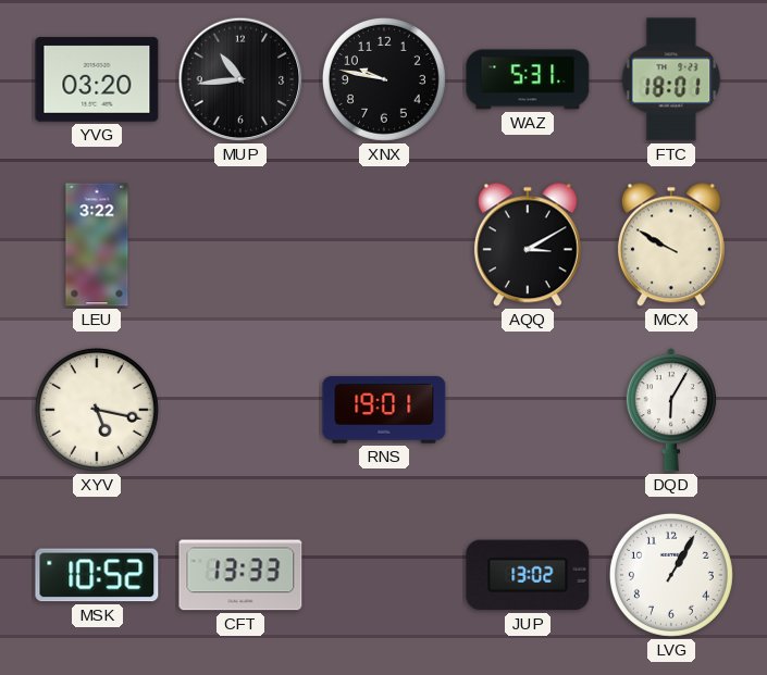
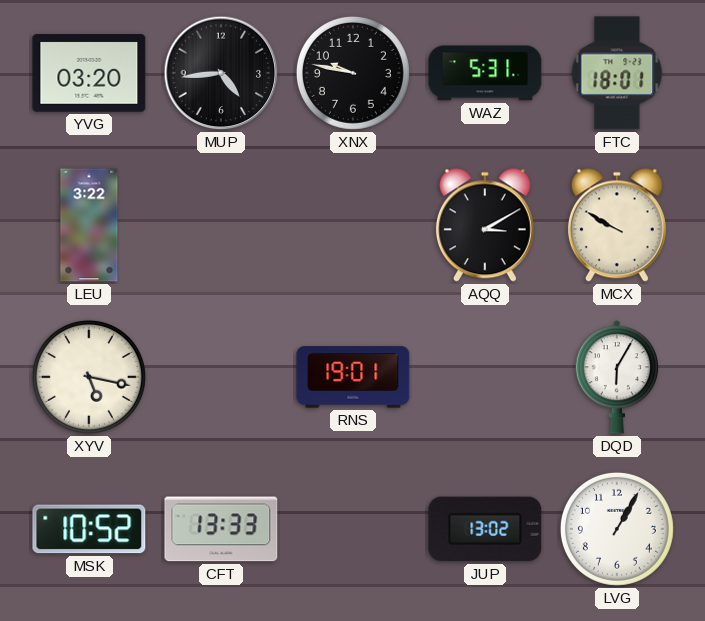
MUP: 10:44 -> 4:44 (221, 73)
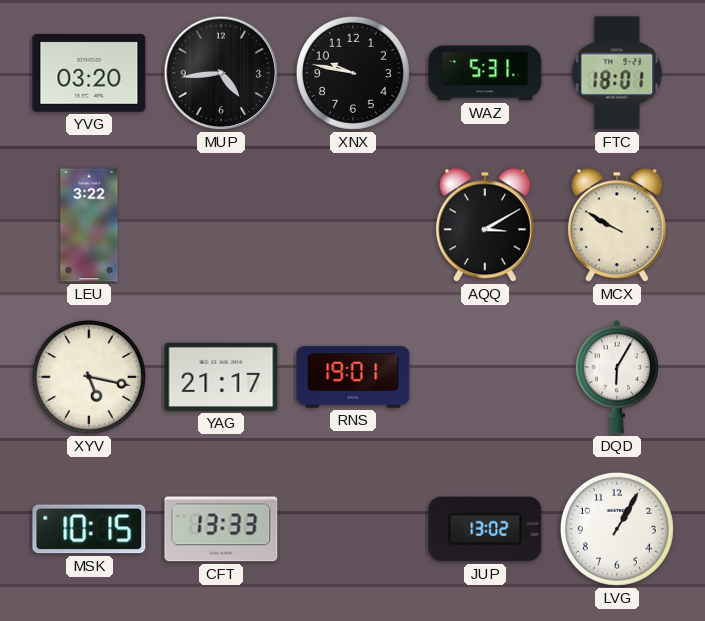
YAG: none -> 21:17 (221, 377)
MSK: 10:52 -> 10:15 (89, 529)
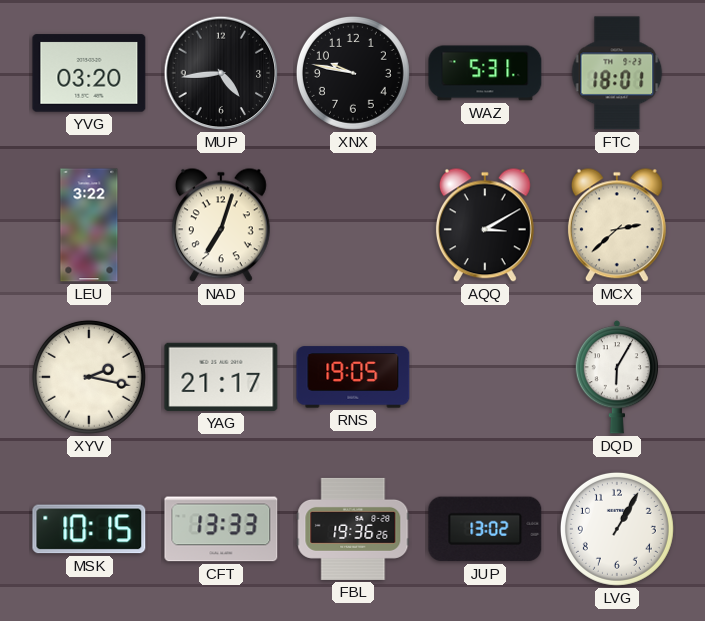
NAD: none -> 7:03 (221, 225)
MCX: 9:50 -> 2:38 (617, 225)
XYV: 5:17 -> 2:17 (89, 377)
RNS: 19:01 -> 19:05 (353, 377)
FBL: none -> 19:36 (353, 529)
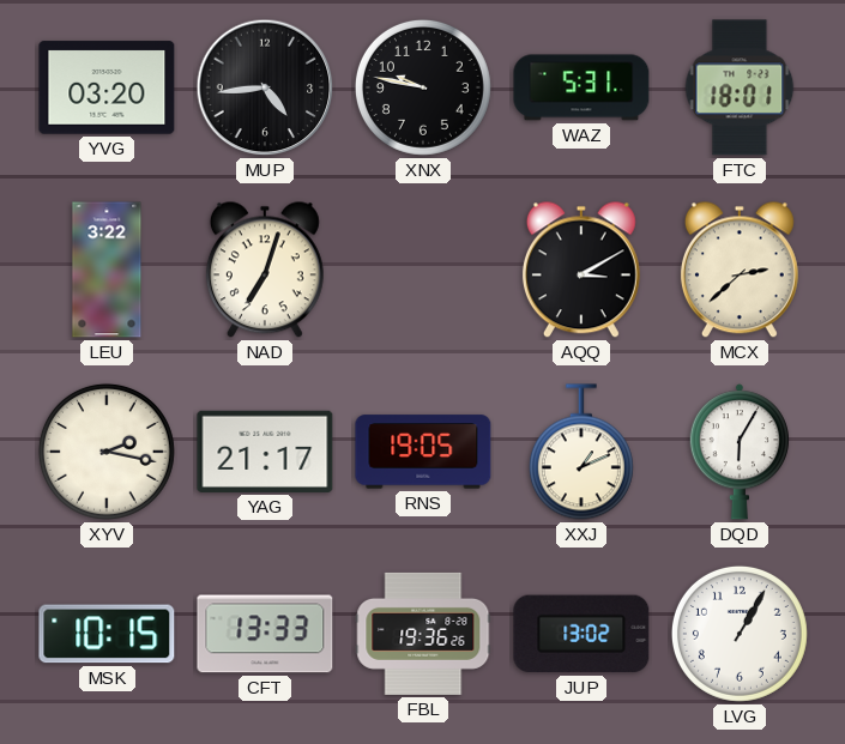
XXJ: none -> 1:11 (581, 452)
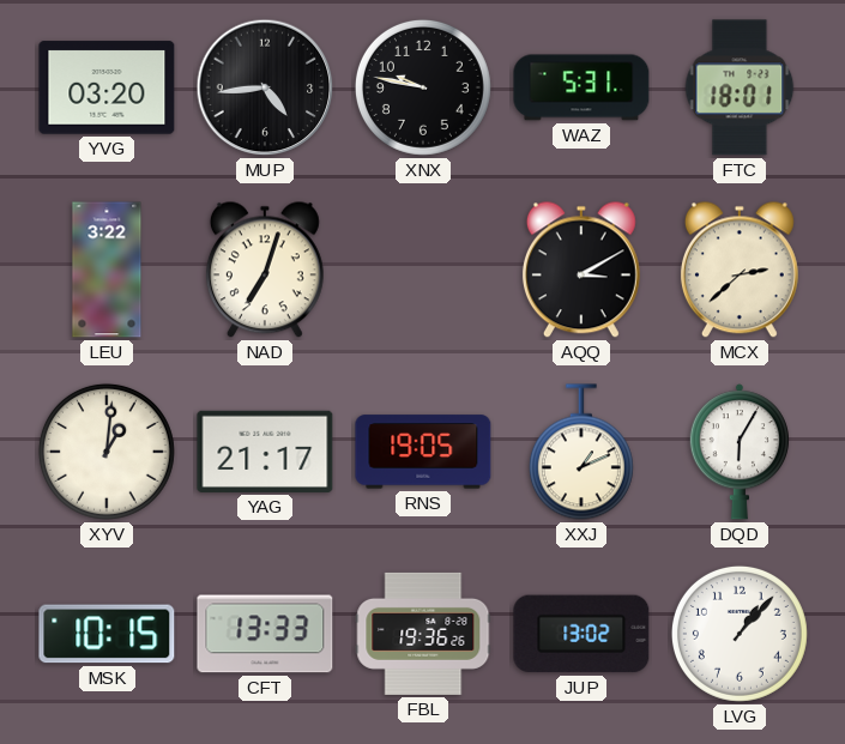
XYV: 2:17 -> 1:01 (107, 452)
LVG: 1:05 -> 1:07 (740, 634)
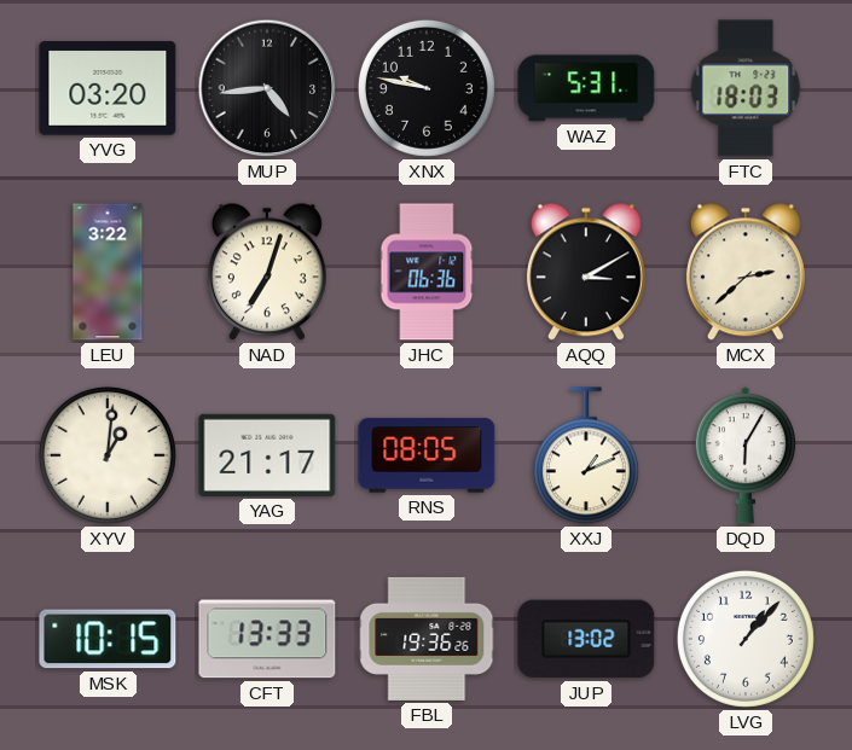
FTC: 18:01 -> 18:03 (746, 88)
JHC: none -> 06:36 (427, 272)
RNS: 19:05 -> 08:05 (427, 455)
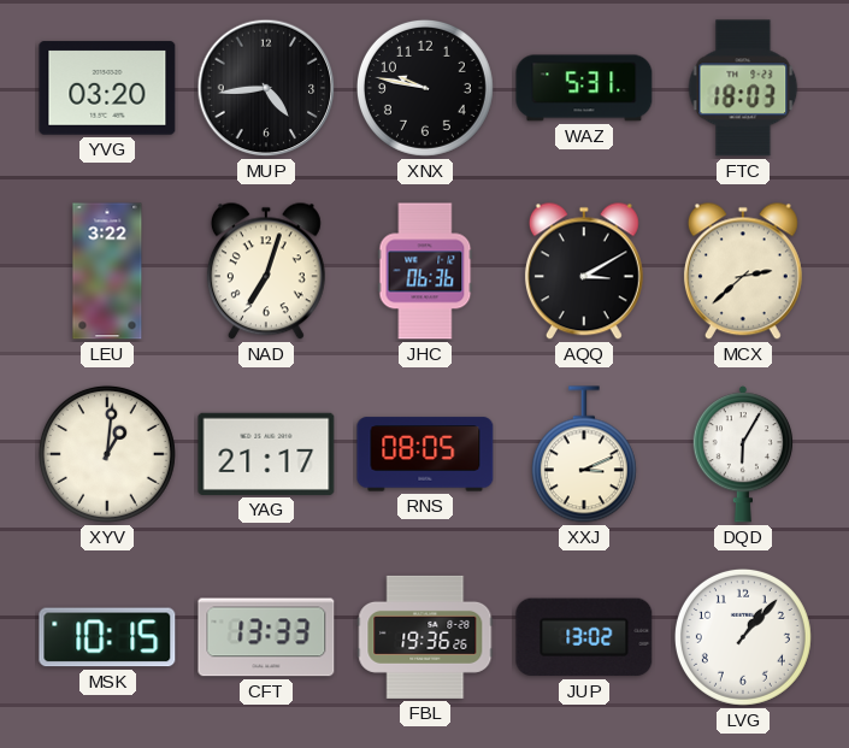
XXJ: 1:11 -> 3:11 (584, 454)
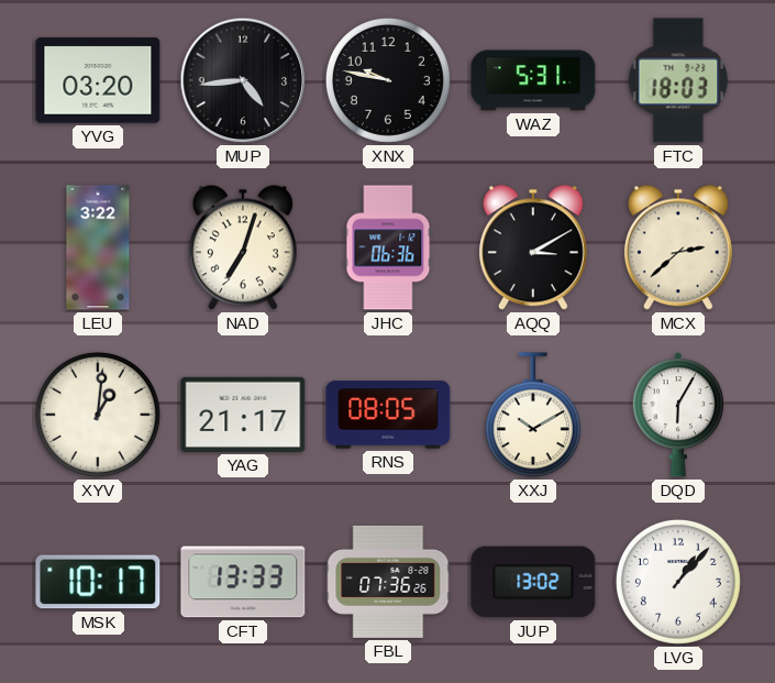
XXJ: 3:11 -> 10:10 (533, 415)
MSK: 10:15 -> 10:17 (98, 582)
FBL: 19:36 -> 07:36 (388, 582)
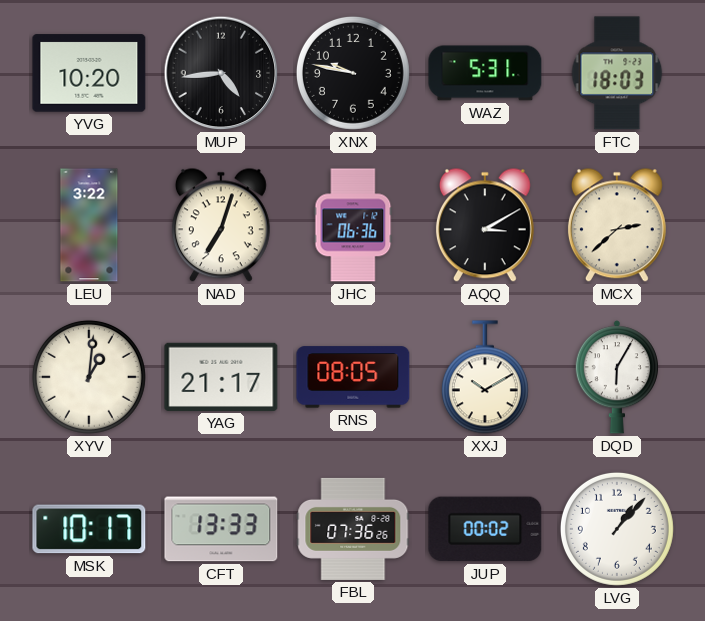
YVG: 03:20 -> 10:20 (89, 73)
JUP: 13:02 -> 00:02 (485, 529)
